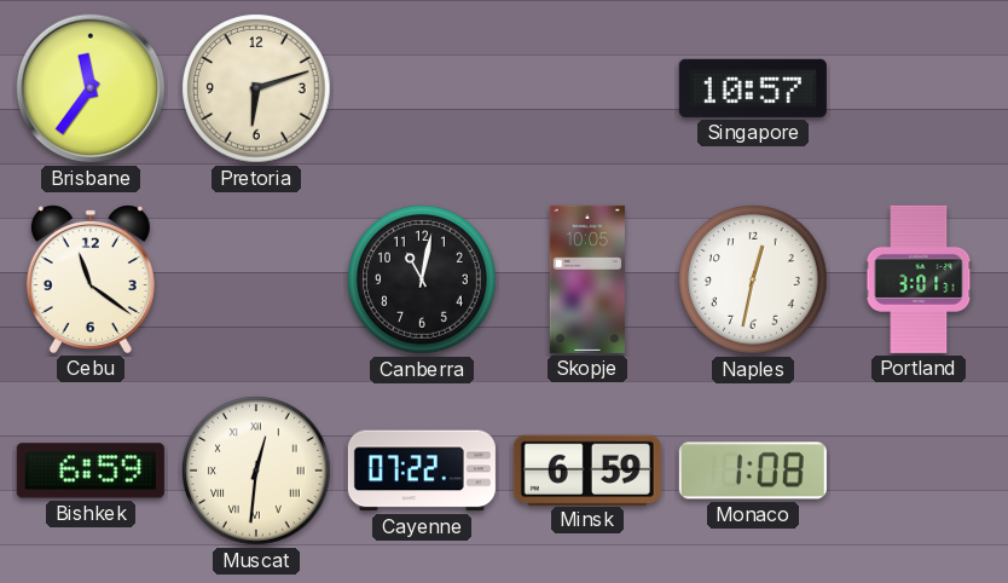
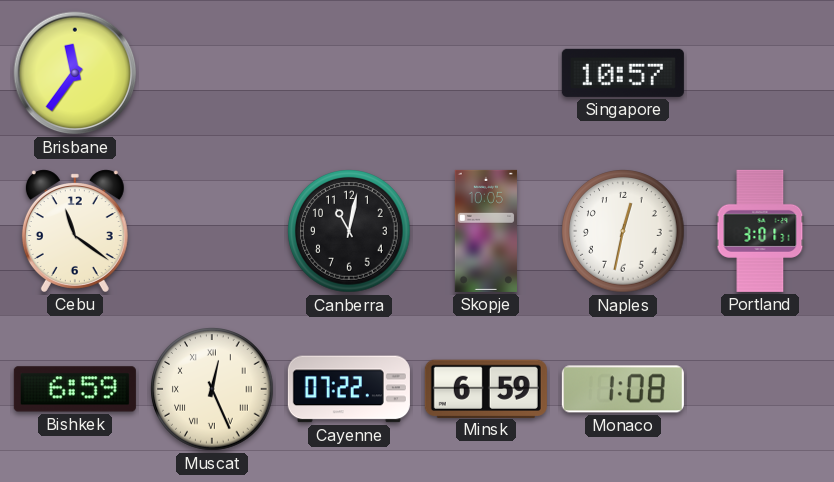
Pretoria: 6:12 -> none (256, 88)
Muscat: 12:31 -> 12:26 (212, 389)
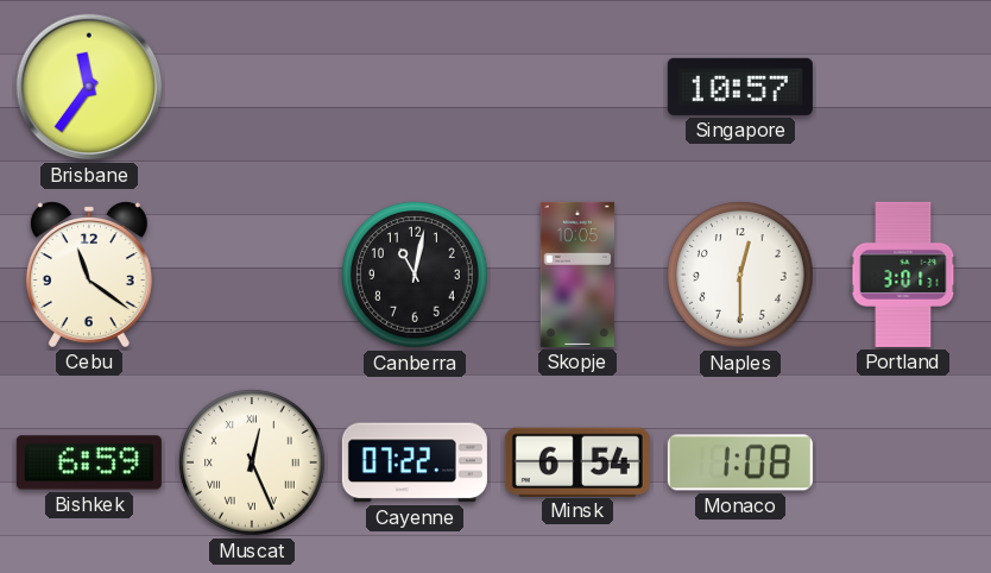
Naples: 12:32 -> 12:30 (740, 275)
Minsk: 6:59 -> 6:54 (577, 461)
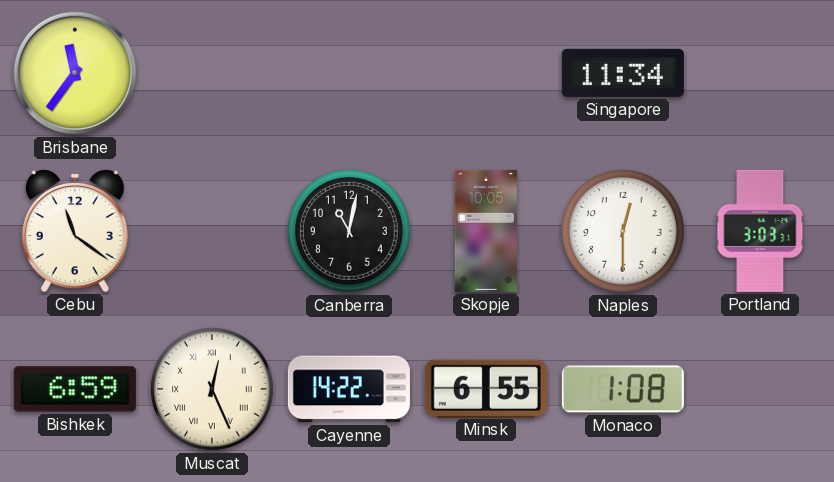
Singapore: 10:57 -> 11:34 (623, 73)
Portland: 3:01 -> 3:03 (760, 231)
Cayenne: 07:22 -> 14:22 (349, 389)
Minsk: 6:54 -> 6:55 (486, 388)
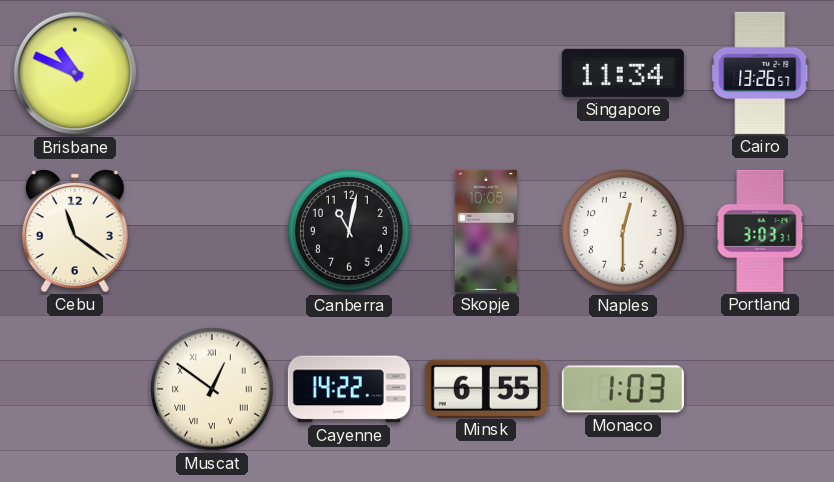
Brisbane: 11:36 -> 10:49 (75, 73)
Cairo: none -> 13:26 (760, 73)
Bishkek: 6:59 -> none (75, 389)
Muscat: 12:26 -> 12:51 (212, 389)
Monaco: 1:08 -> 1:03 (623, 389)
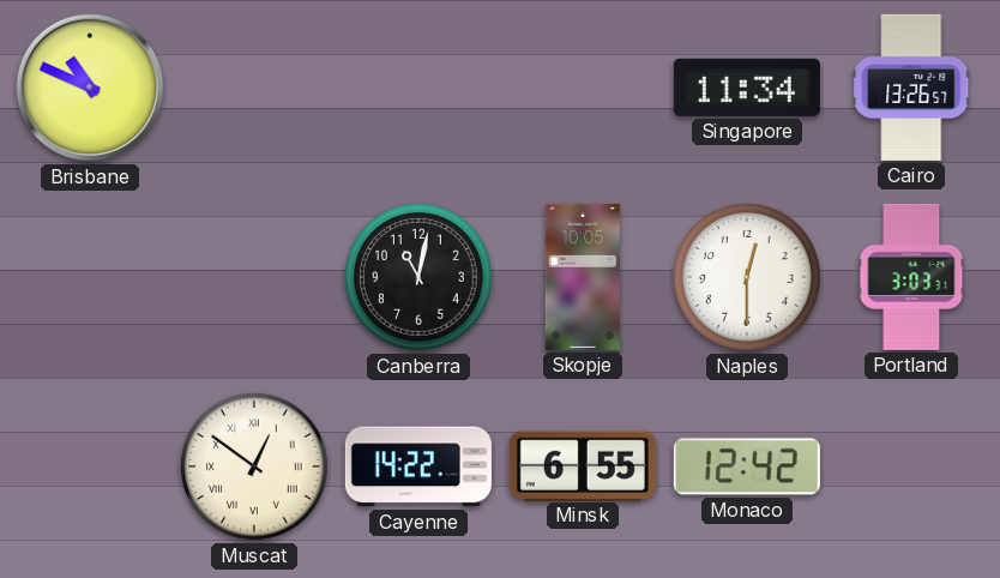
Cebu: 11:21 -> none (75, 231)
Monaco: 1:03 -> 12:42 (747, 466)
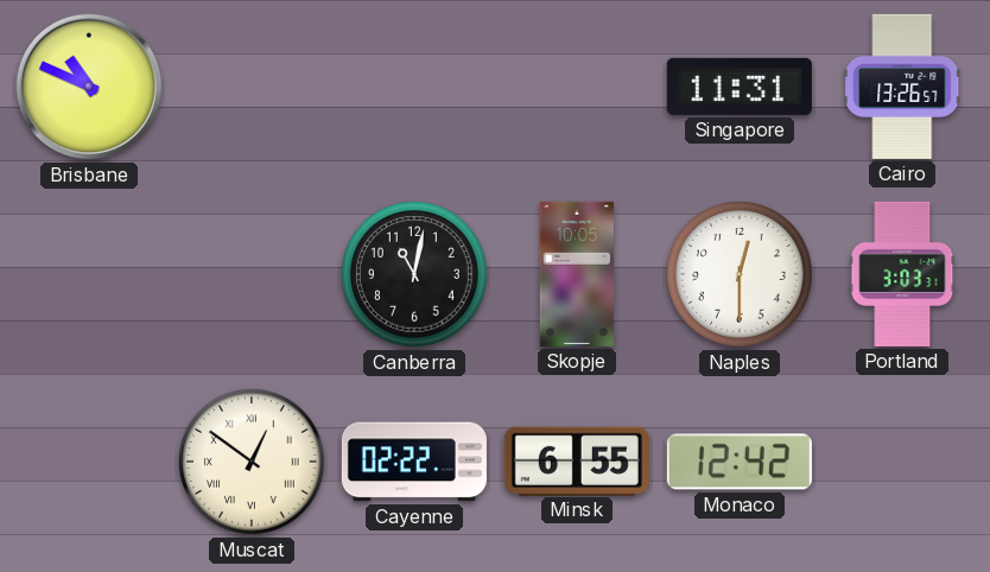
Singapore: 11:34 -> 11:31 (740, 87)
Cayenne: 14:22 -> 02:22 (414, 462)
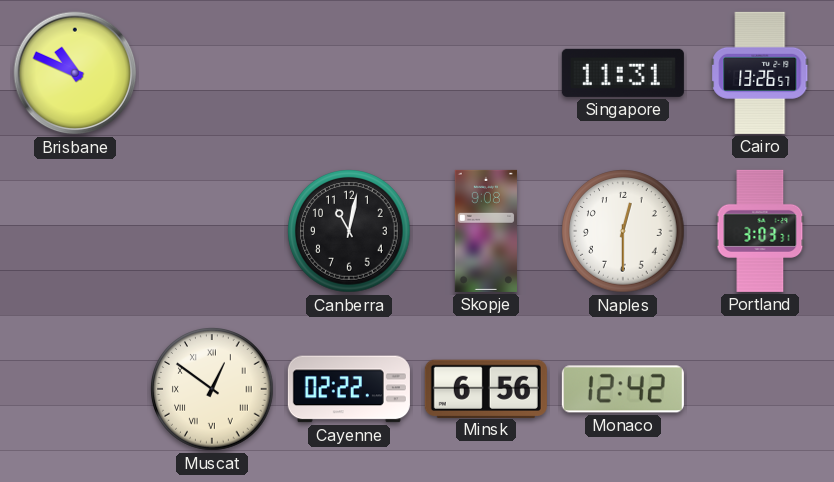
Skopje: 10:05 -> 9:08 (485, 231)
Minsk: 6:55 -> 6:56 (486, 388)
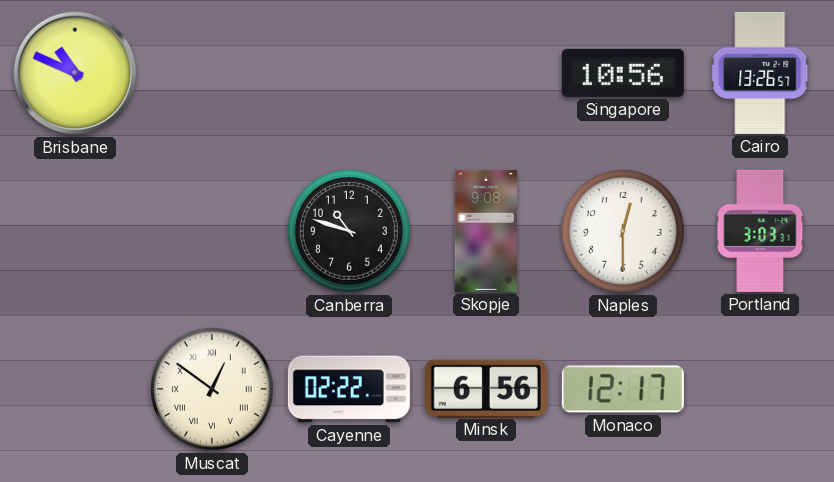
Singapore: 11:31 -> 10:56 (623, 73)
Canberra: 11:02 -> 10:48 (349, 231)
Monaco: 12:42 -> 12:17 (623, 389)
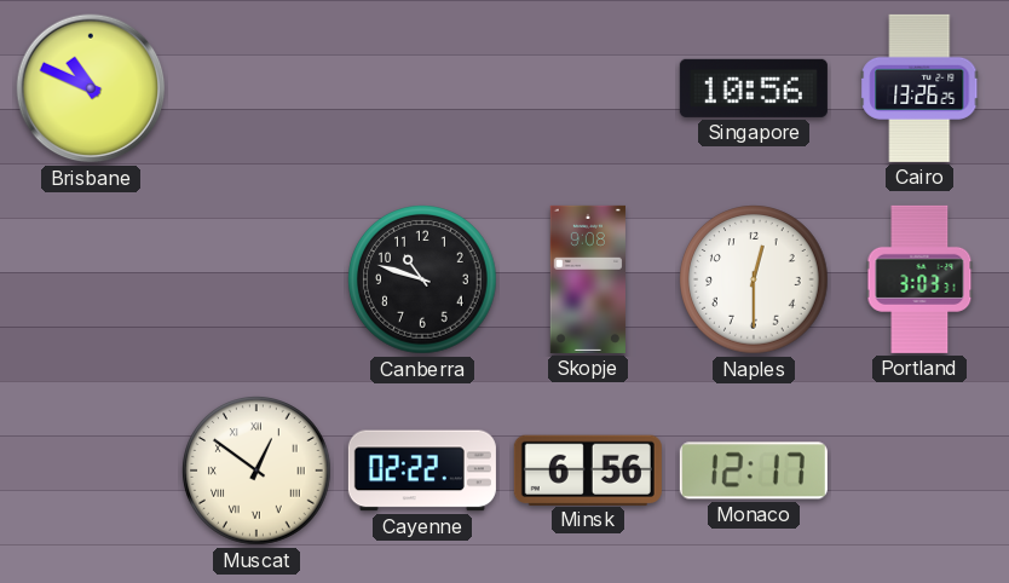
Cairo: 13:26:57 -> 13:26:25 (919, 88)
